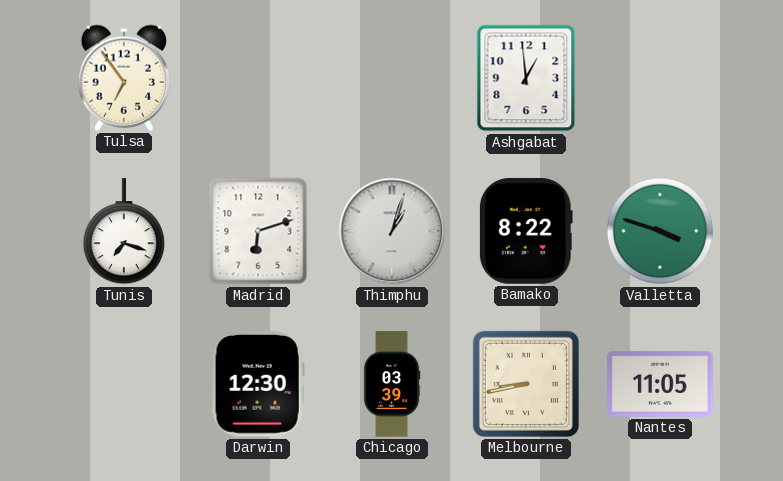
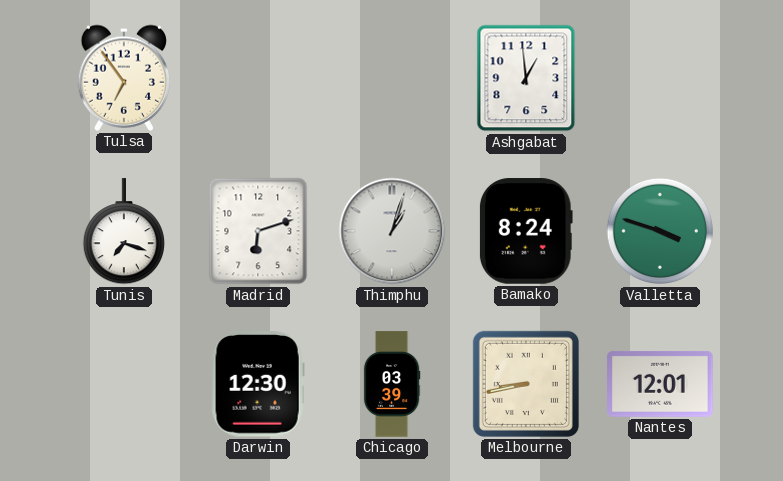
Bamako: 8:22 -> 8:24 (526, 231)
Nantes: 11:05 -> 12:01 (660, 384)
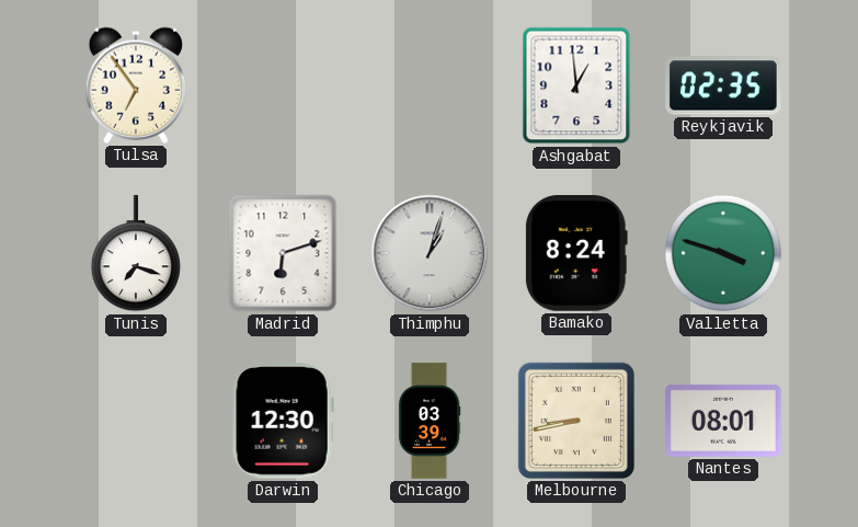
Reykjavik: none -> 02:35 (723, 85)
Nantes: 12:01 -> 08:01 (723, 421)
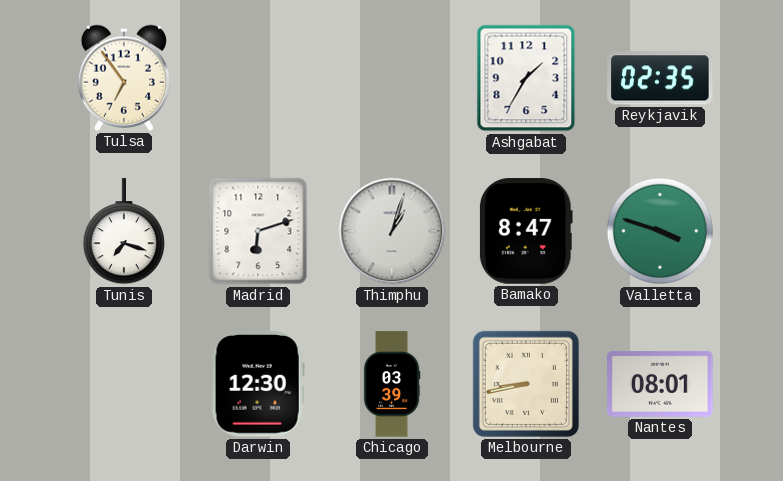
Ashgabat: 12:59 -> 1:35 (526, 78)
Bamako: 8:24 -> 8:47 (526, 231)
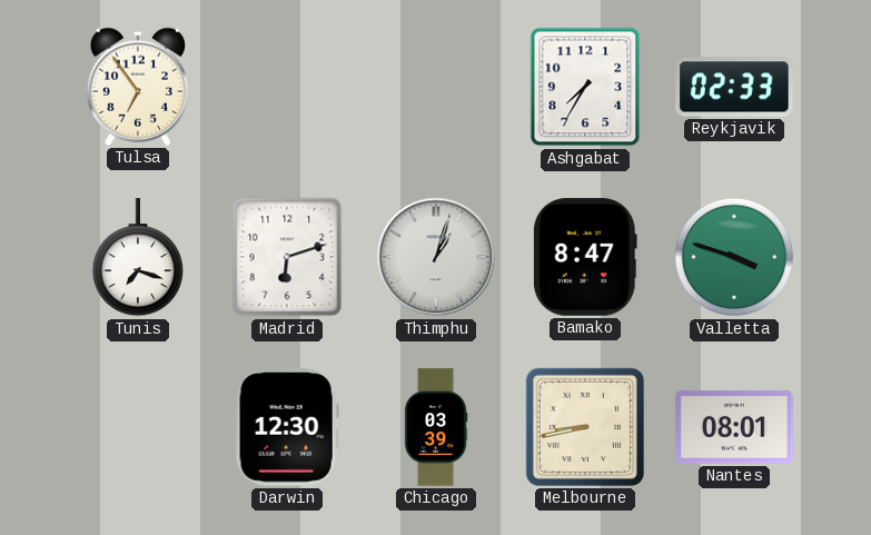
Ashgabat: 1:35 -> 7:35 (585, 87)
Reykjavik: 02:35 -> 02:33 (734, 87)
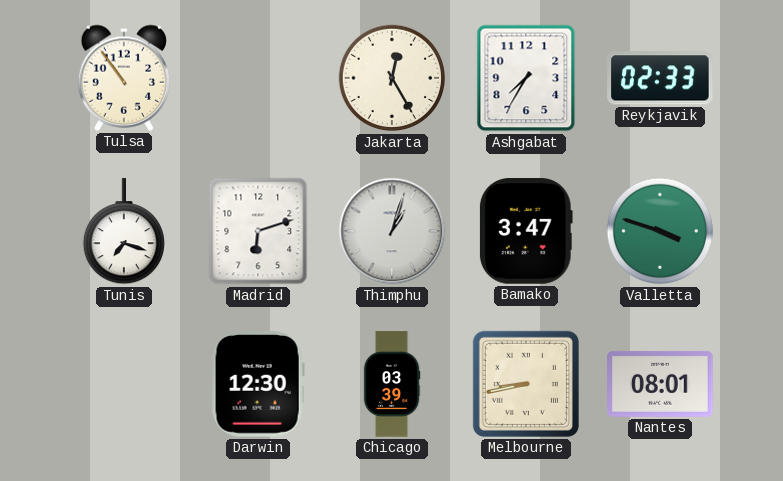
Tulsa: 6:54 -> 10:54 (123, 78)
Jakarta: none -> 12:25 (392, 78)
Bamako: 8:47 -> 3:47 (526, 231)
